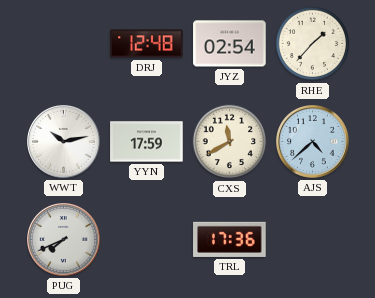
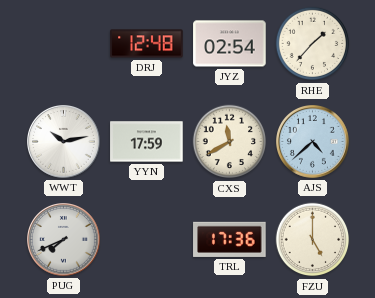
FZU: none -> 5:00 (313, 240)
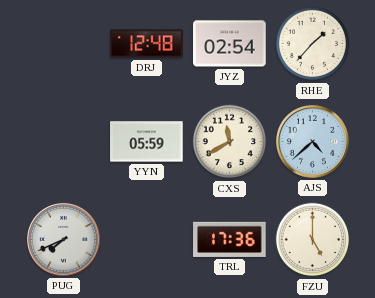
WWT: 10:13 -> none (64, 142)
YYN: 17:59 -> 05:59 (147, 142)
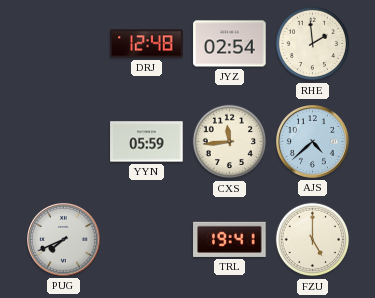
RHE: 1:37 -> 1:59 (313, 44)
CXS: 11:40 -> 11:44 (230, 142)
TRL: 17:36 -> 19:41 (230, 239)
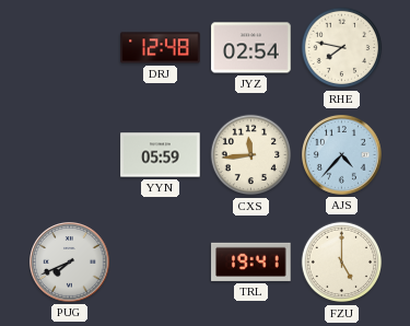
RHE: 1:59 -> 7:47 (342, 48)
AJS: 4:38 -> 4:37 (342, 155)
